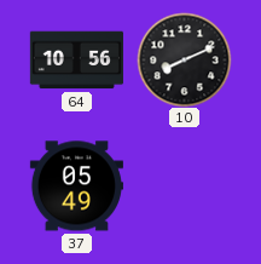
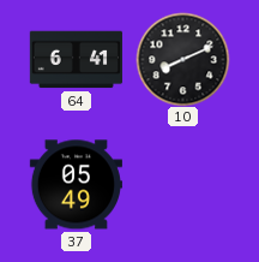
64: 10:56 -> 6:41 (76, 60)
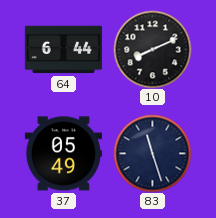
64: 6:41 -> 6:44 (63, 50)
83: none -> 11:27 (152, 153)
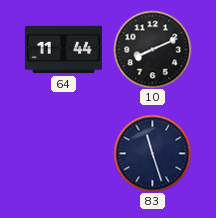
64: 6:44 -> 11:44 (63, 50)
37: 05:49 -> none (63, 154)
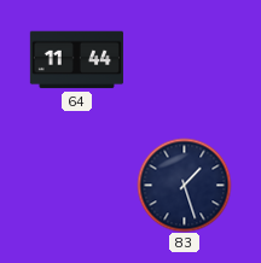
10: 8:11 -> none (152, 49)
83: 11:27 -> 1:27 (184, 185)
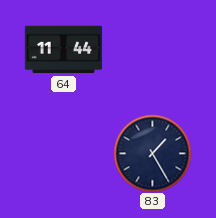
83: 1:27 -> 1:25 (152, 153)
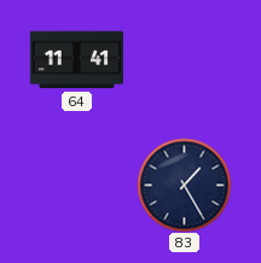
64: 11:44 -> 11:41 (76, 60)
